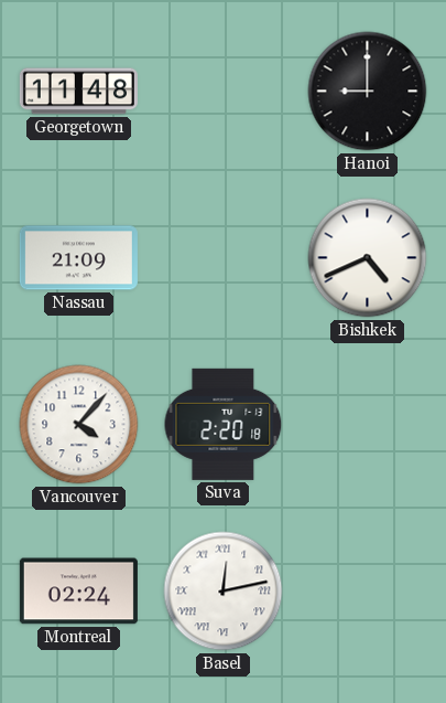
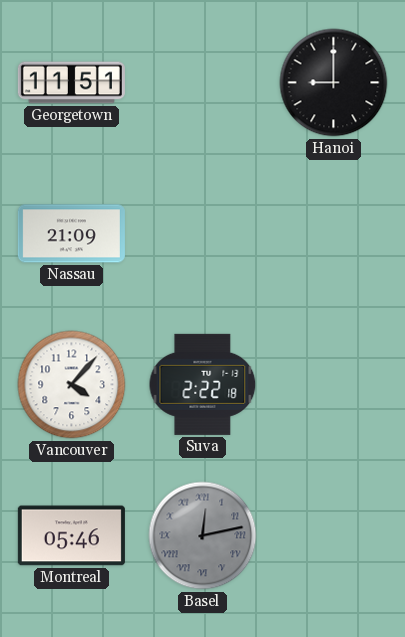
Georgetown: 11:48 -> 11:51 (71, 83)
Bishkek: 4:41 -> none (368, 258)
Suva: 2:20 -> 2:22 (203, 384)
Montreal: 02:24 -> 05:46 (71, 536)
Basel dial: white -> grey (203, 536)
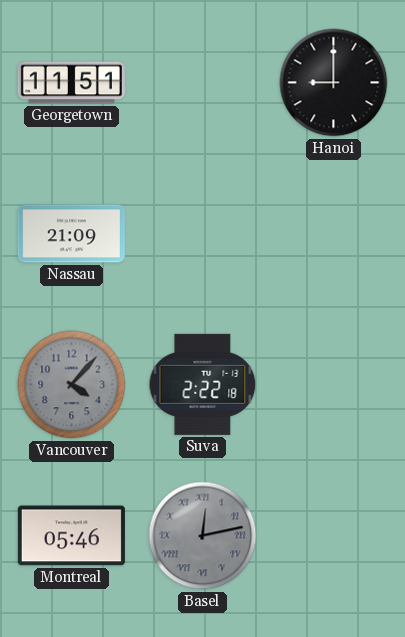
Vancouver dial: white -> grey (72, 385)
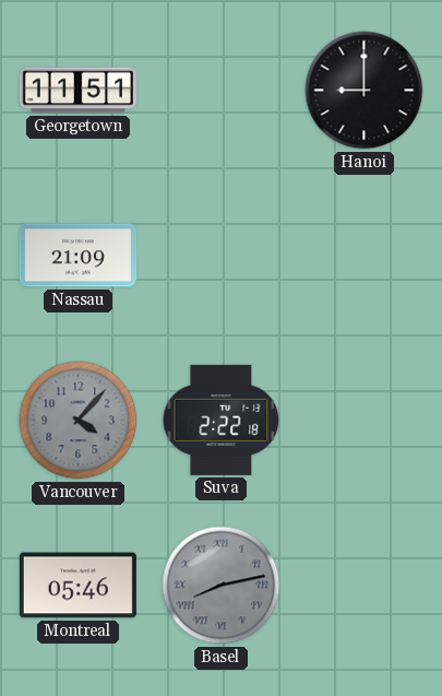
Basel: 12:13 -> 8:13 (222, 586)
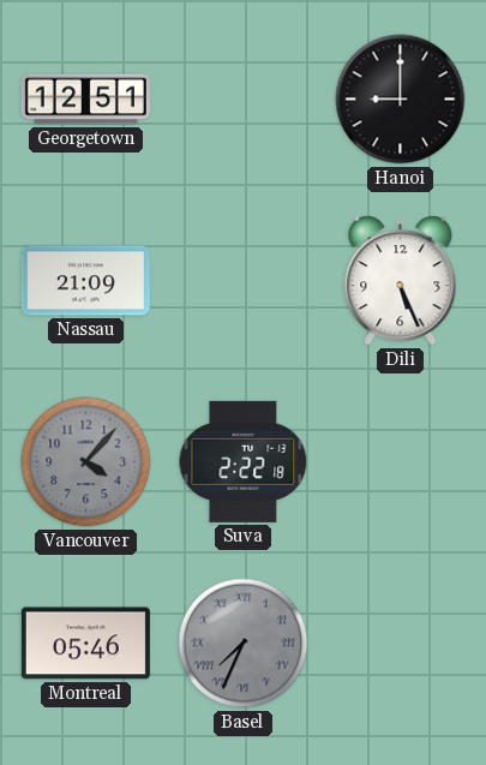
Georgetown: 11:51 -> 12:51 (85, 100)
Dili: none -> 5:26 (401, 281)
Basel: 8:13 -> 7:34 (244, 644)
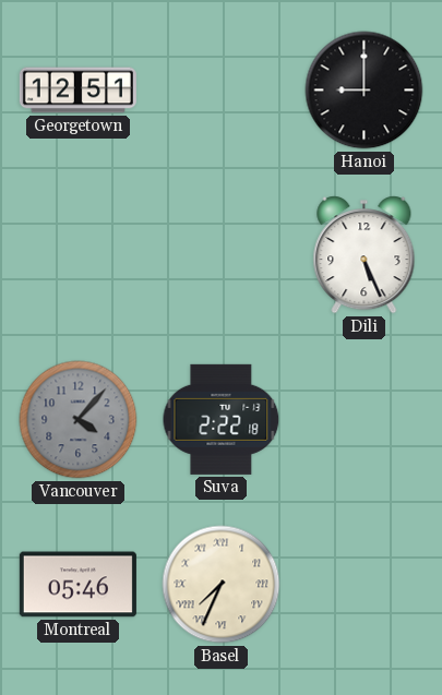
Nassau: 21:09 -> none (85, 281)
Basel dial: grey -> cream (222, 585)
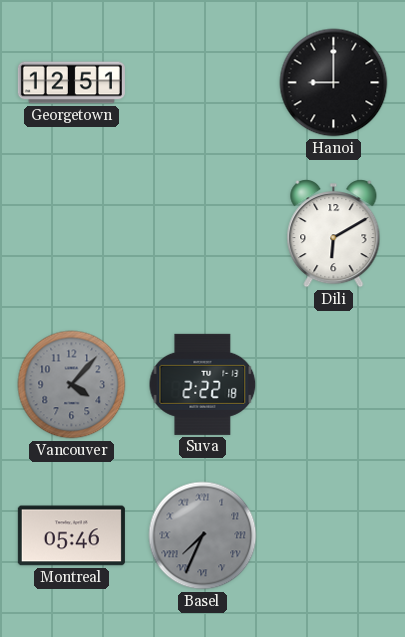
Dili: 5:26 -> 6:10 (334, 234)
Basel dial: cream -> grey (203, 536)
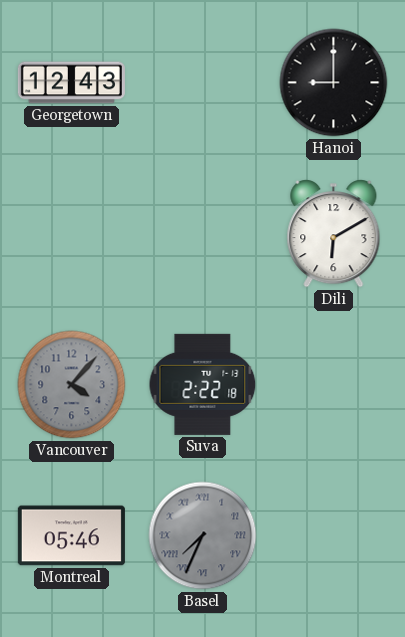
Georgetown: 12:51 -> 12:43 (71, 83)
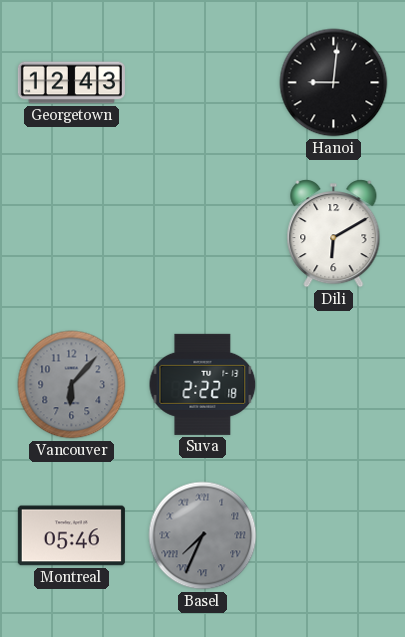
Hanoi: 9:00 -> 9:01 (334, 83)
Vancouver: 4:07 -> 6:07 (72, 385)
